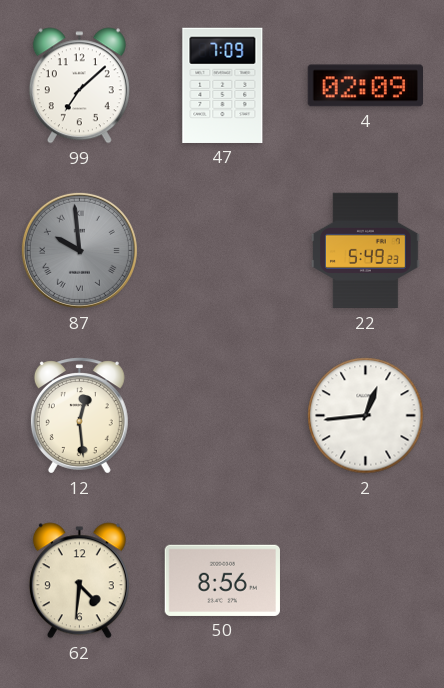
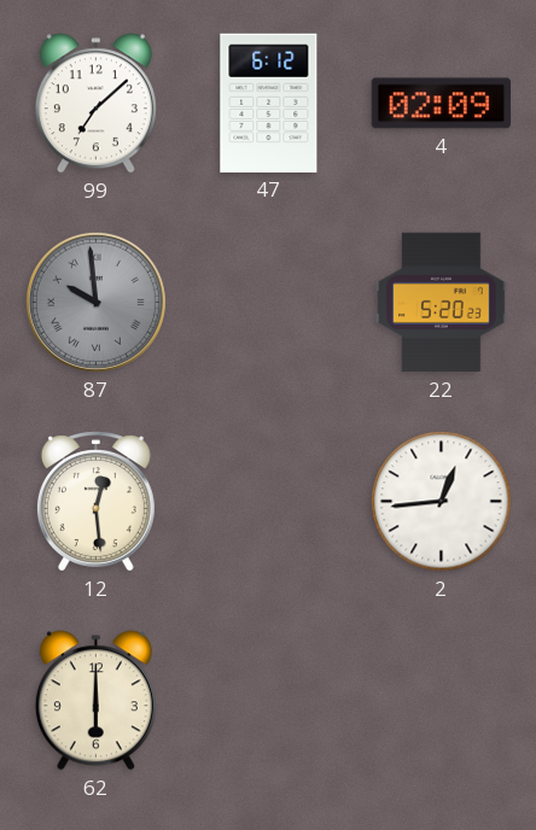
47: 7:09 -> 6:12 (269, 103)
22: 5:49 -> 5:20 (442, 303)
62: 4:31 -> 6:00 (95, 701)
50: 8:56 -> none (222, 580)
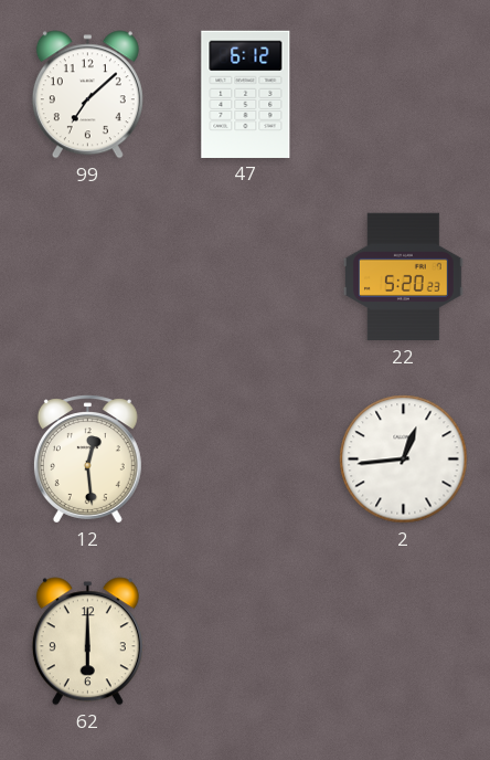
4: 02:09 -> none (441, 104)
87: 9:59 -> none (95, 302)
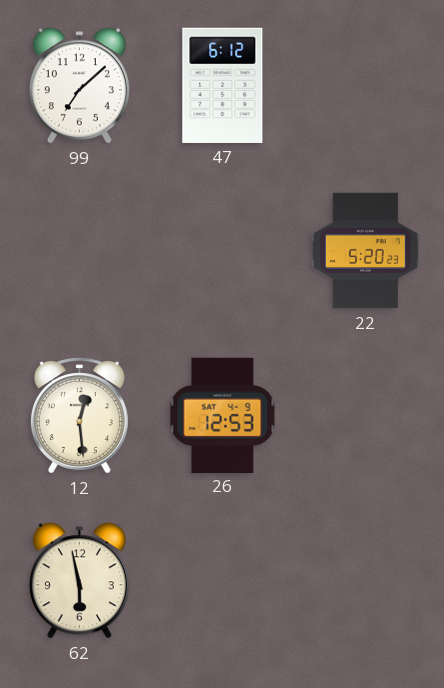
26: none -> 12:53 (223, 415)
2: 12:44 -> none (404, 460)
62: 6:00 -> 5:58 (79, 581)
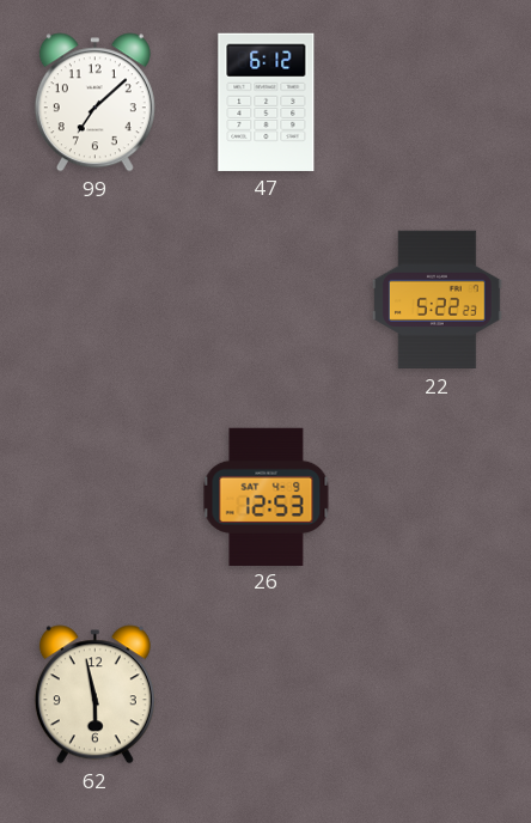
22: 5:20 -> 5:22 (438, 300)
12: 12:29 -> none (79, 416)
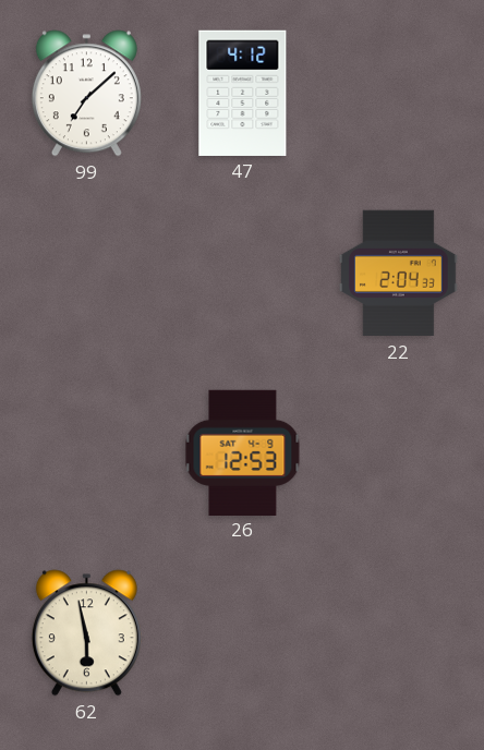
47: 6:12 -> 4:12 (243, 93)
22: 5:22 -> 2:04 (399, 274)
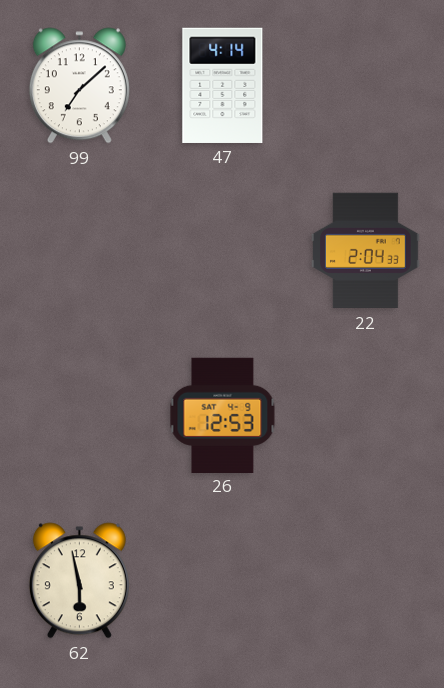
47: 4:12 -> 4:14 (223, 85)
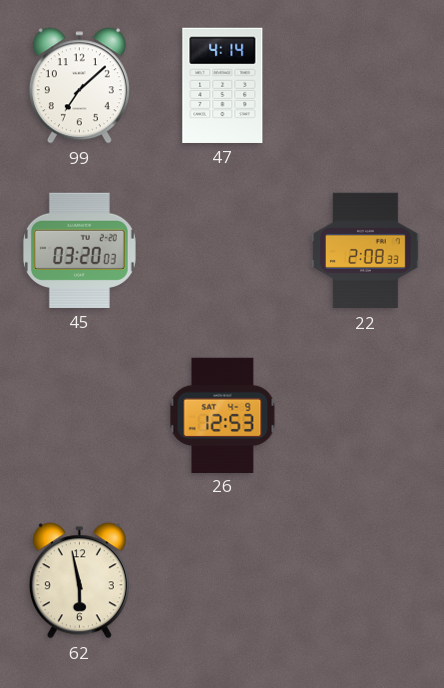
45: none -> 03:20 (79, 250)
22: 2:04 -> 2:08 (366, 251)
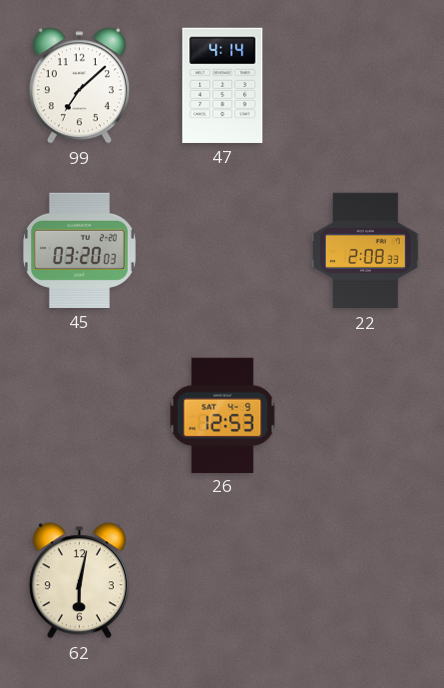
62: 5:58 -> 6:02 (79, 581)
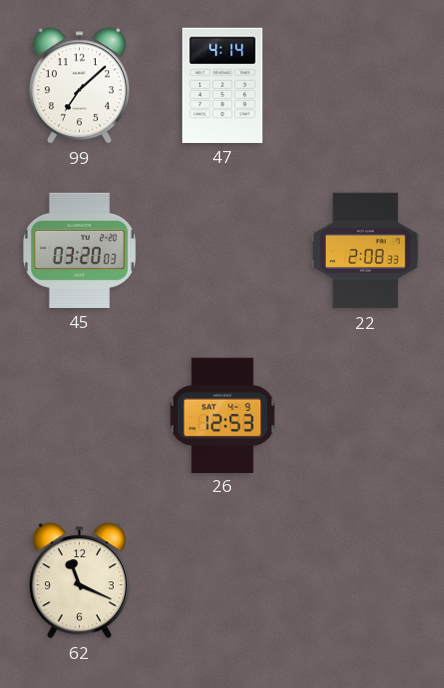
62: 6:02 -> 11:19 (79, 581)
